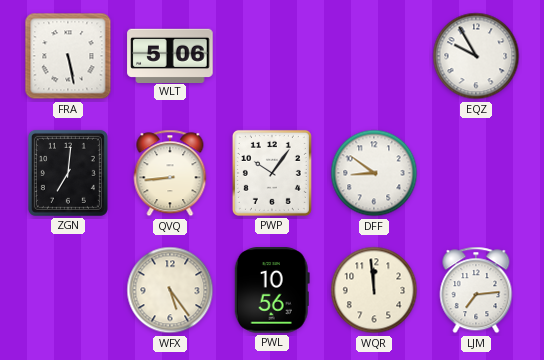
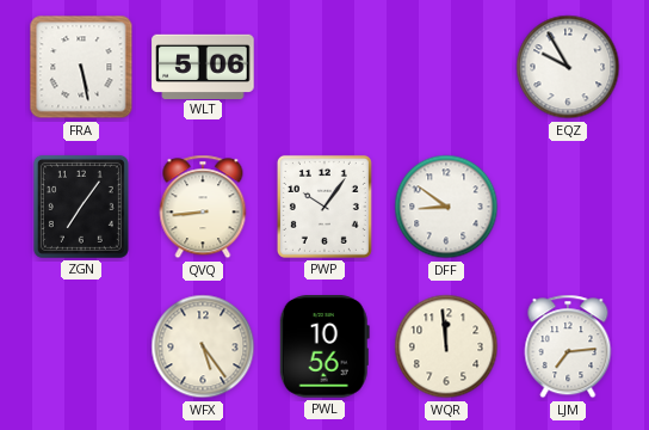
ZGN: 7:01 -> 7:06 (81, 207)
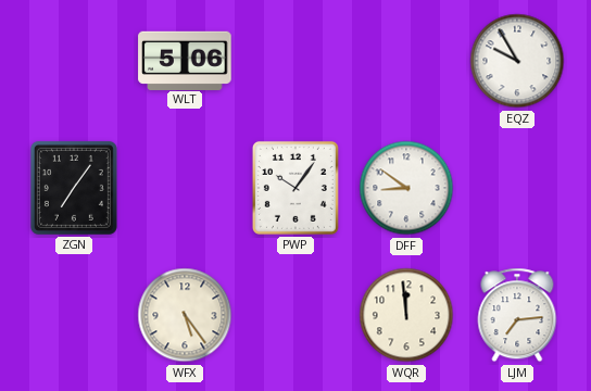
FRA: 5:28 -> none (81, 67)
QVQ: 8:44 -> none (203, 207)
PWL: 10:56 -> none (324, 346)
